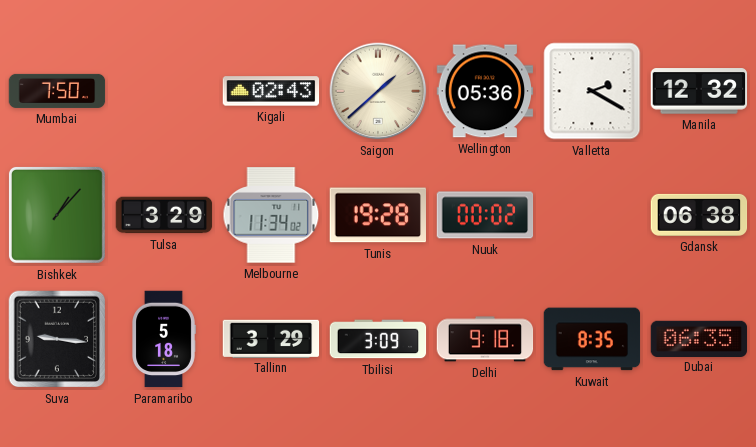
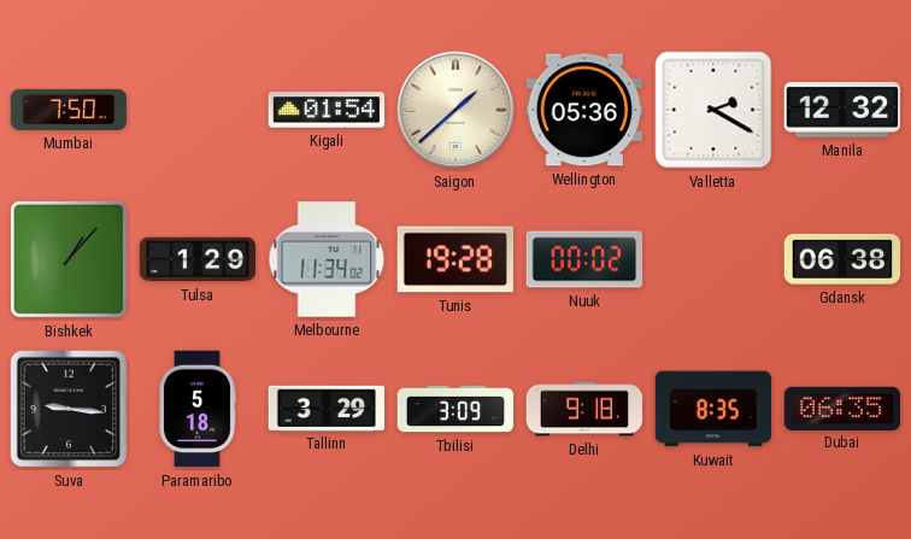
Kigali: 02:43 -> 01:54 (327, 110)
Tulsa: 3:29 -> 1:29 (198, 259)
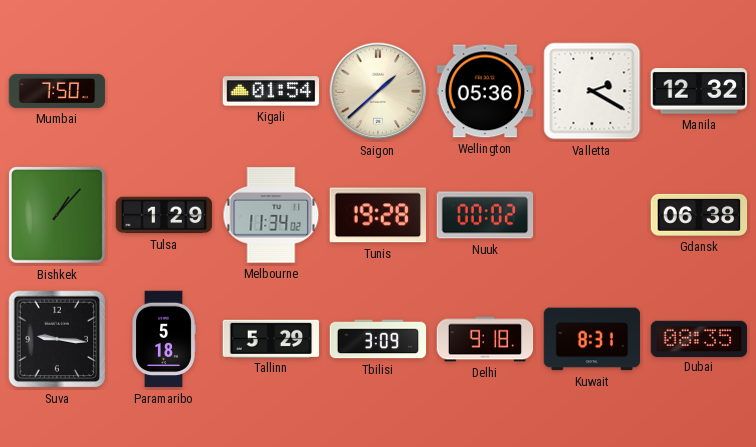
Tallinn: 3:29 -> 5:29 (271, 338)
Kuwait: 8:35 -> 8:31 (592, 339)
Dubai: 06:35 -> 08:35 (699, 338)
